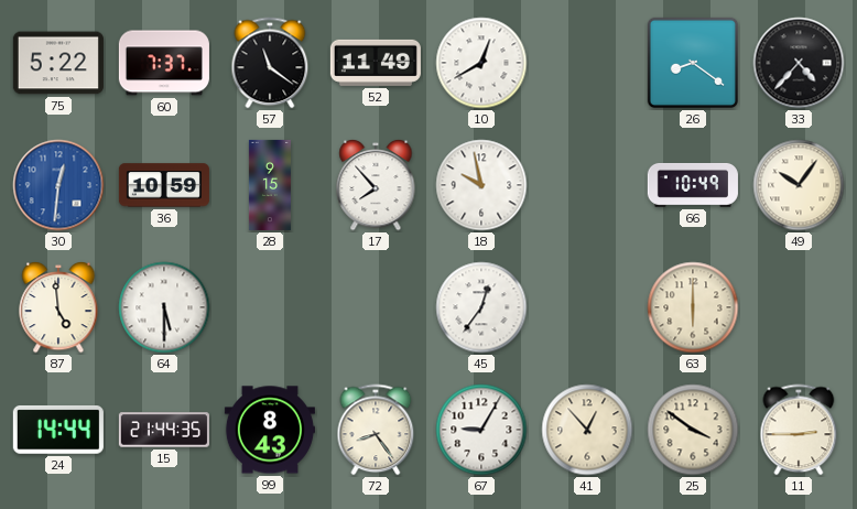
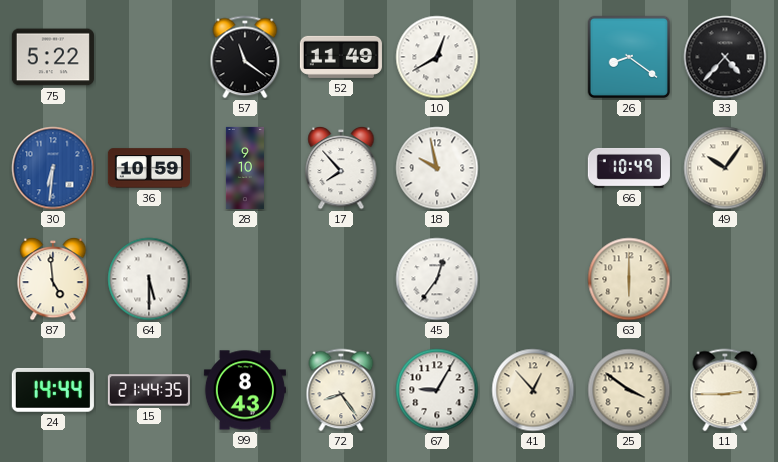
60: 7:37 -> none (164, 63)
30: 12:31 -> 6:31 (53, 168)
28: 9:15 -> 9:10 (245, 168)
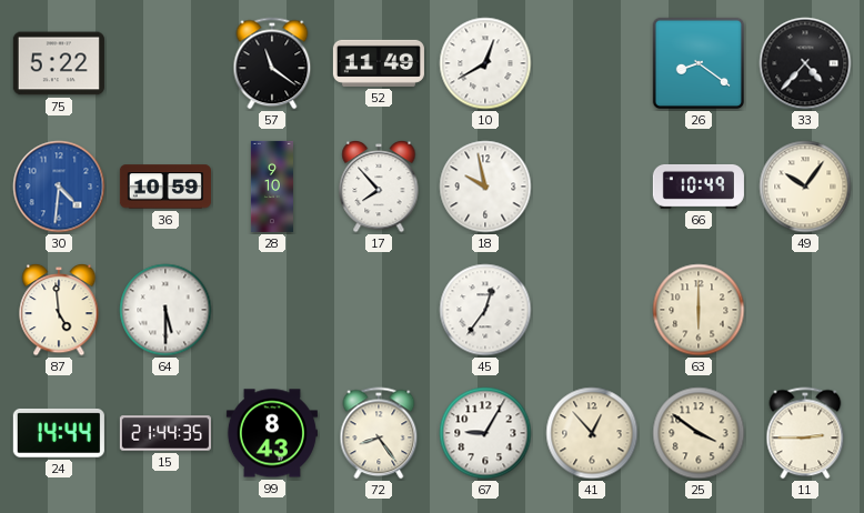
30: 6:31 -> 4:31 (59, 187)
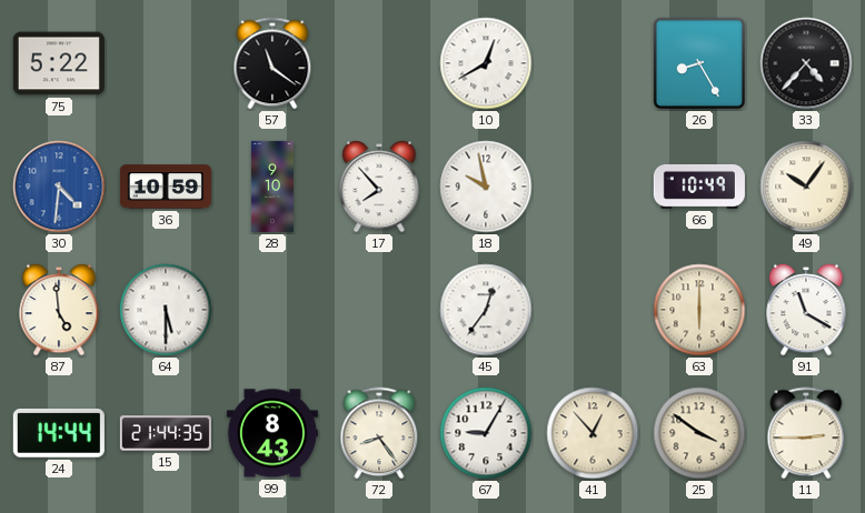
52: 11:49 -> none (379, 63)
26: 8:21 -> 8:25 (699, 63)
91: none -> 11:20 (806, 310)
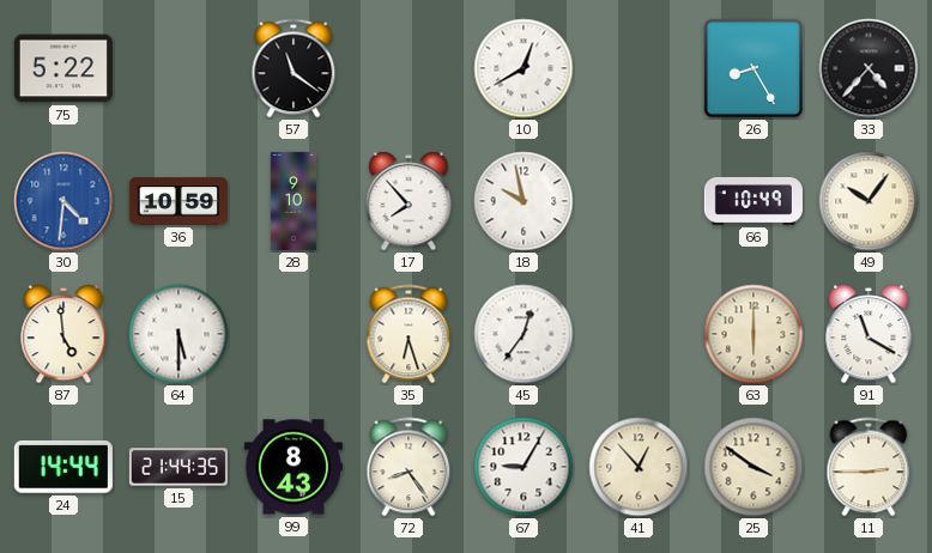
35: none -> 6:27 (408, 334)
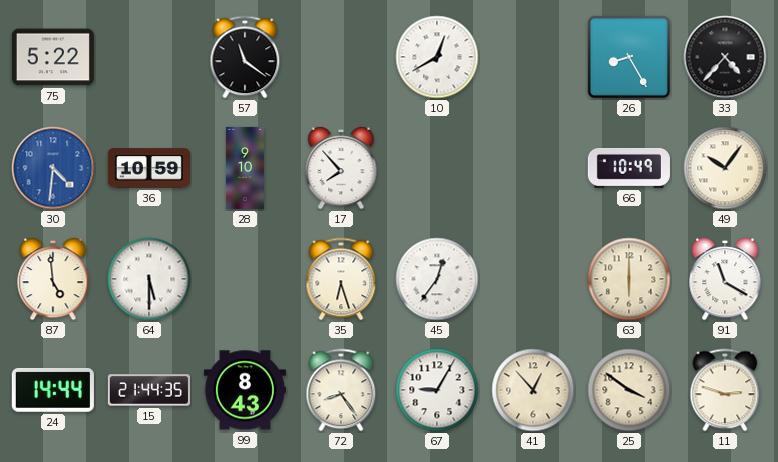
18: 9:58 -> none (524, 201)
11: 2:45 -> 2:48 (725, 390)
